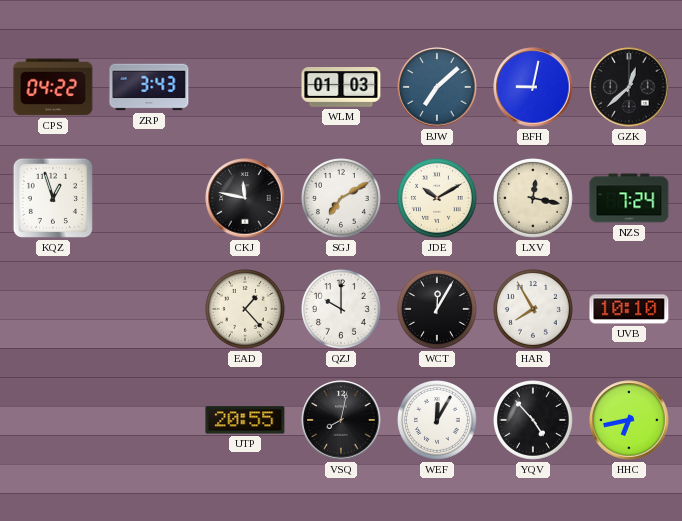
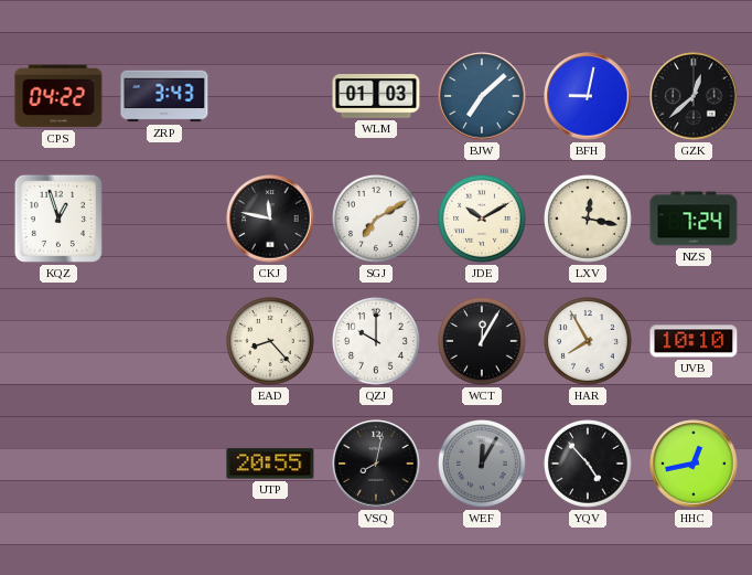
EAD: 1:23 -> 8:23 (271, 342)
WEF dial: white -> grey (483, 465)
HHC: 6:43 -> 12:43 (694, 464)
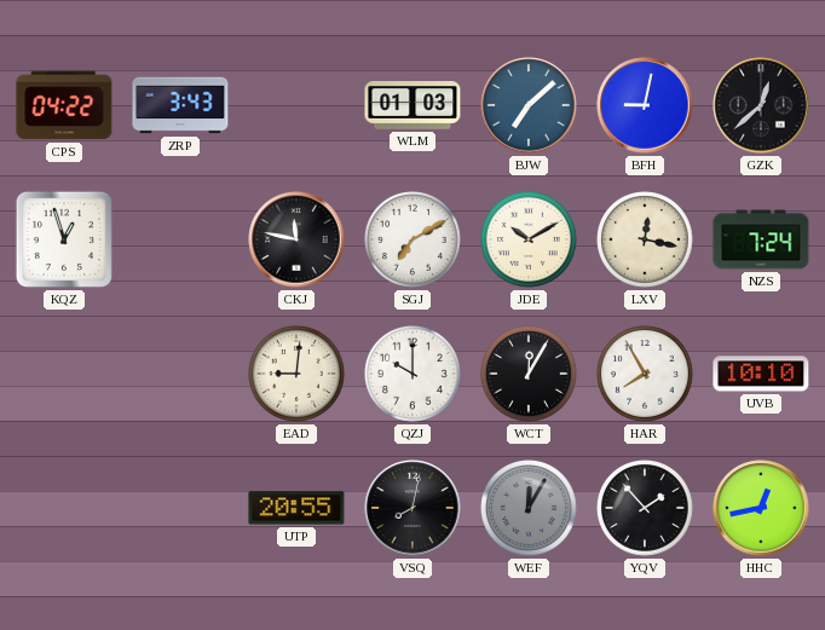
EAD: 8:23 -> 9:01 (298, 375)
YQV: 4:53 -> 1:53 (646, 509)
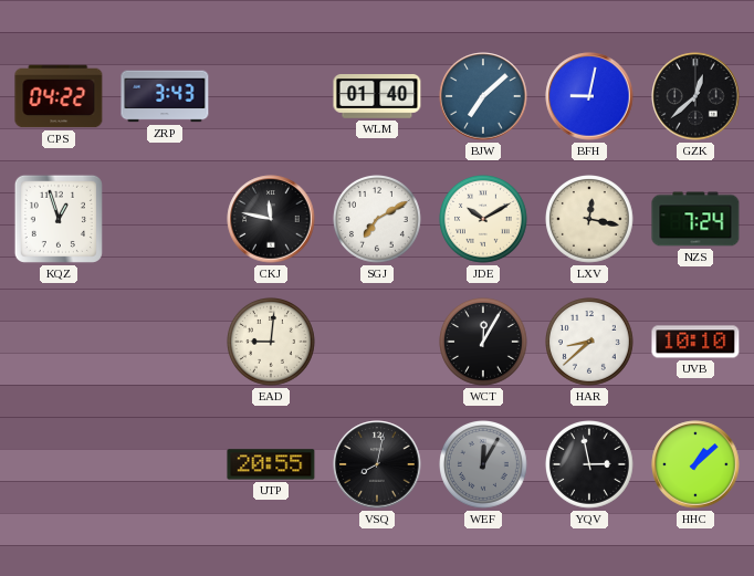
WLM: 01:03 -> 01:40 (377, 97)
QZJ: 10:00 -> none (414, 375)
HAR: 7:55 -> 8:38 (590, 343)
YQV: 1:53 -> 2:58 (590, 465)
HHC: 12:43 -> 1:08 (695, 464)
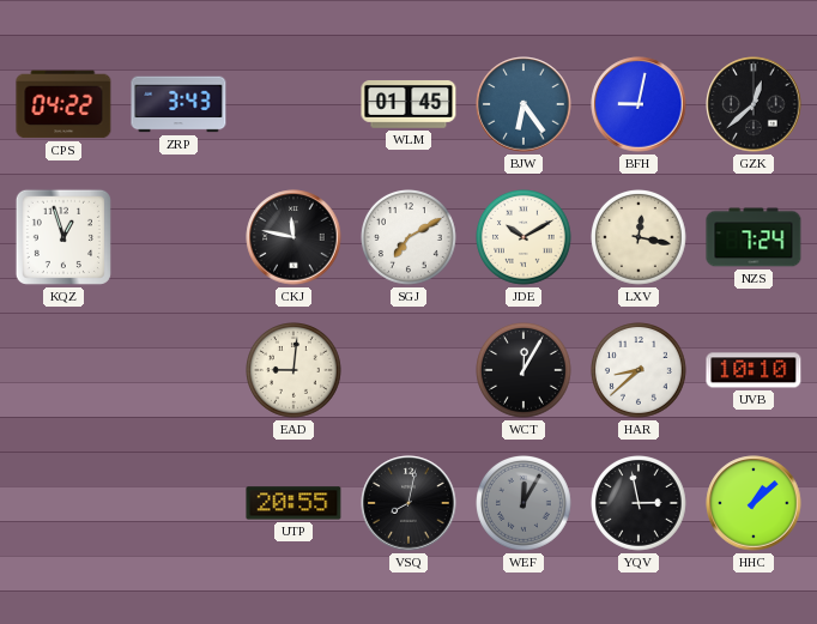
WLM: 01:40 -> 01:45 (408, 105)
BJW: 7:08 -> 6:24 (524, 104)
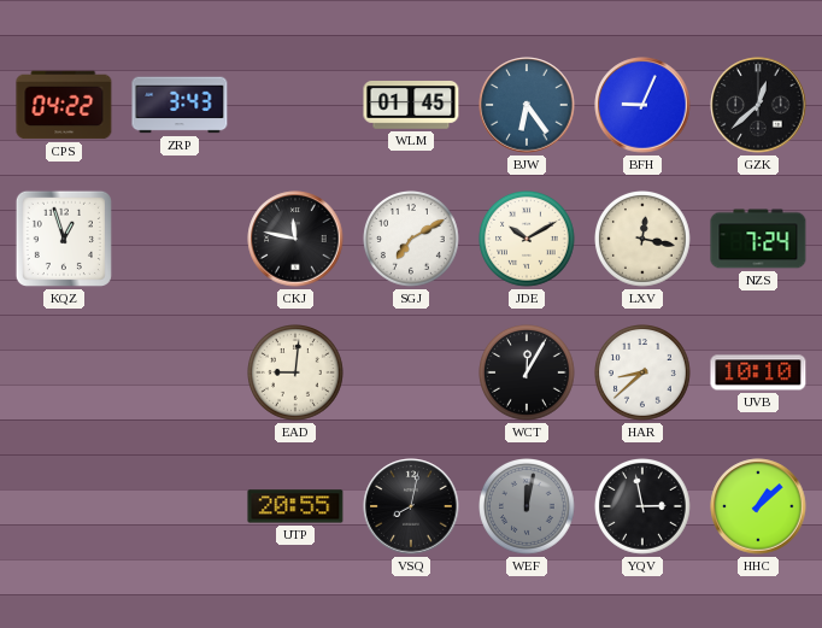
BFH: 9:02 -> 9:04 (642, 105)
WEF: 12:05 -> 12:02 (528, 507)
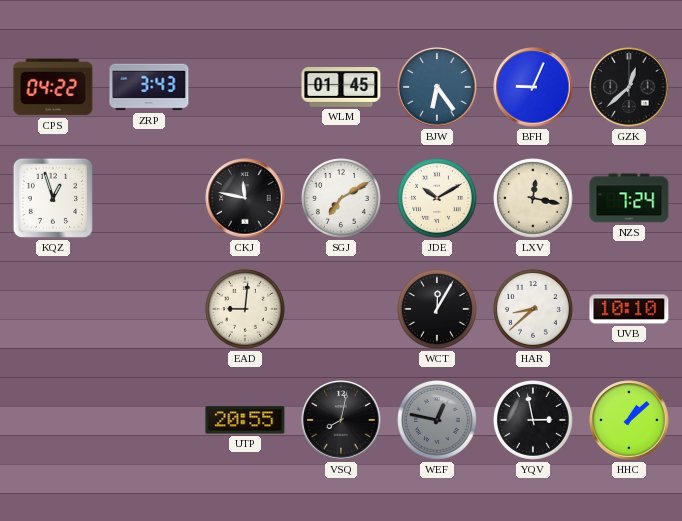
WEF: 12:02 -> 12:47 (438, 421)
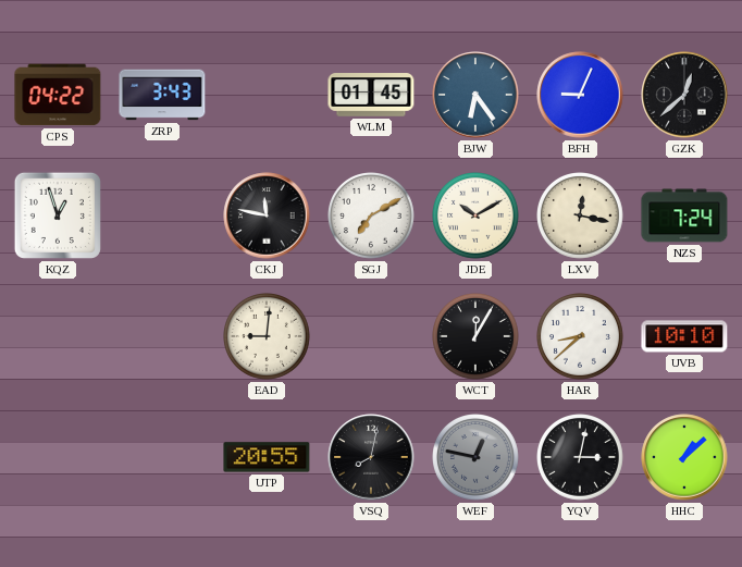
YQV: 2:58 -> 3:02 (581, 458)
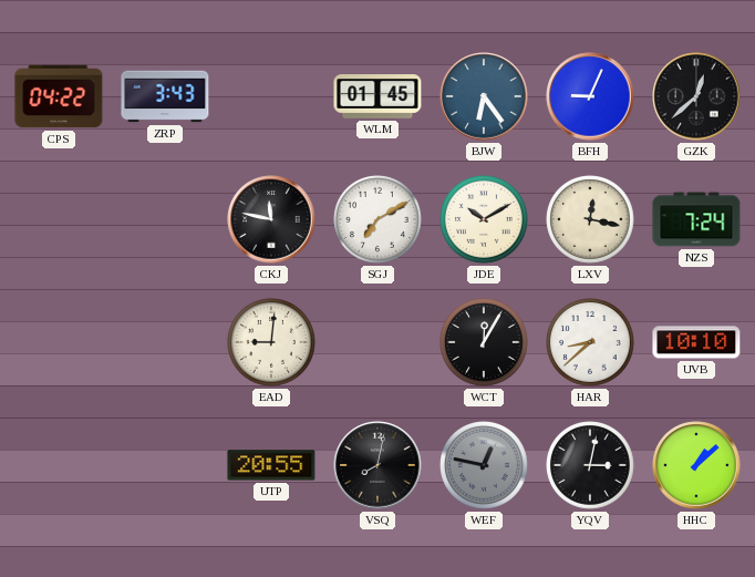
KQZ: 12:57 -> none (58, 215)
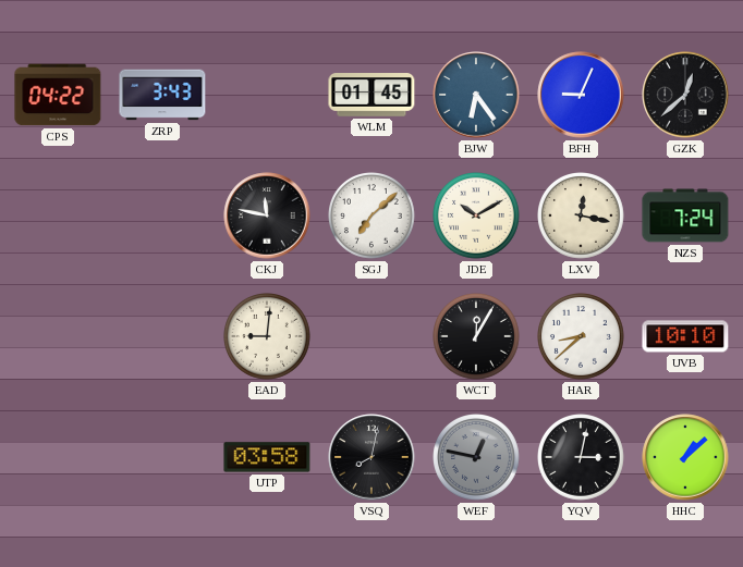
SGJ: 7:10 -> 7:08 (373, 217)
UTP: 20:55 -> 03:58 (267, 457)
